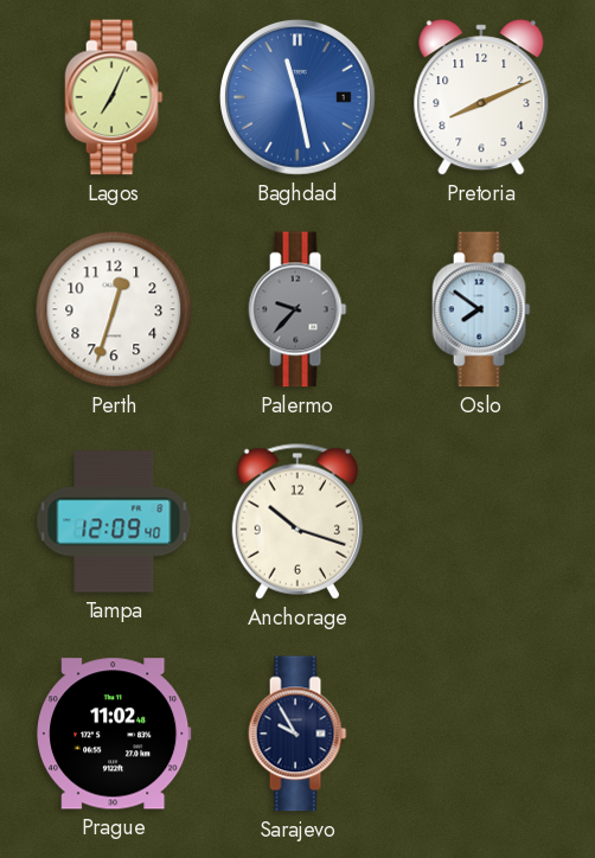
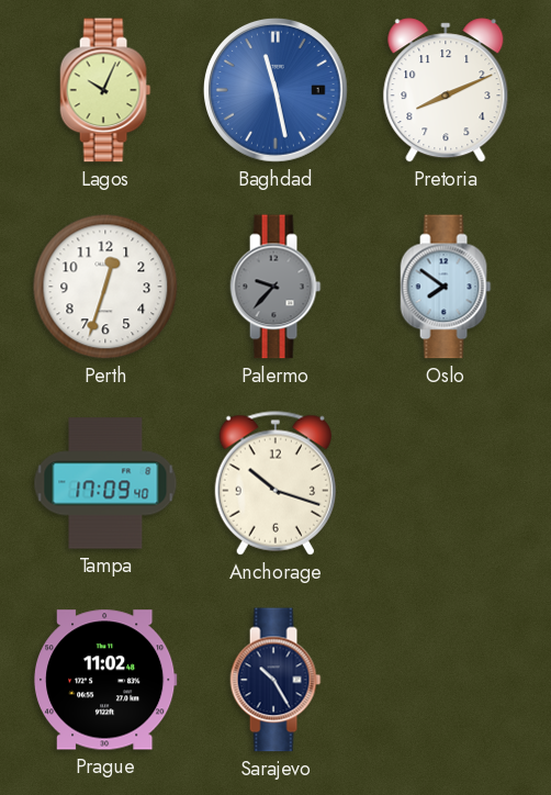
Lagos: 7:04 -> 10:04 (105, 90)
Tampa: 12:09 -> 17:09 (105, 483)
Sarajevo: 9:55 -> 10:25 (275, 680)
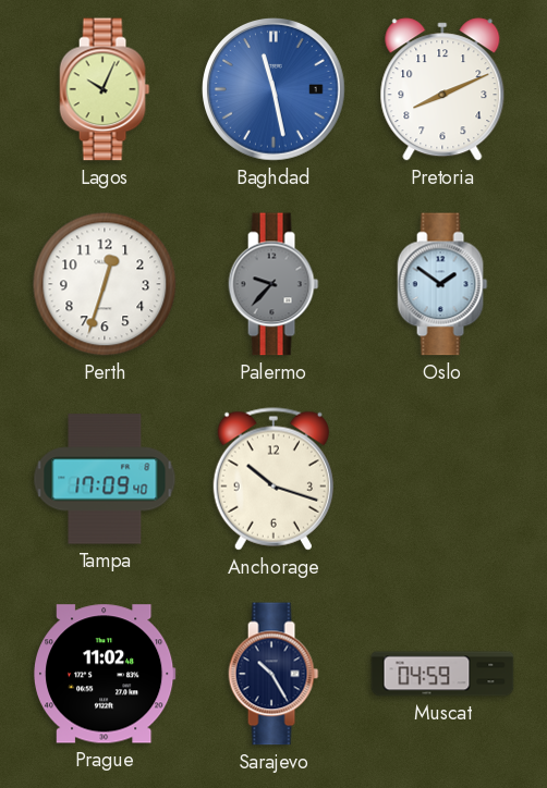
Oslo: 7:51 -> 1:51 (442, 284)
Muscat: none -> 04:59 (442, 674)
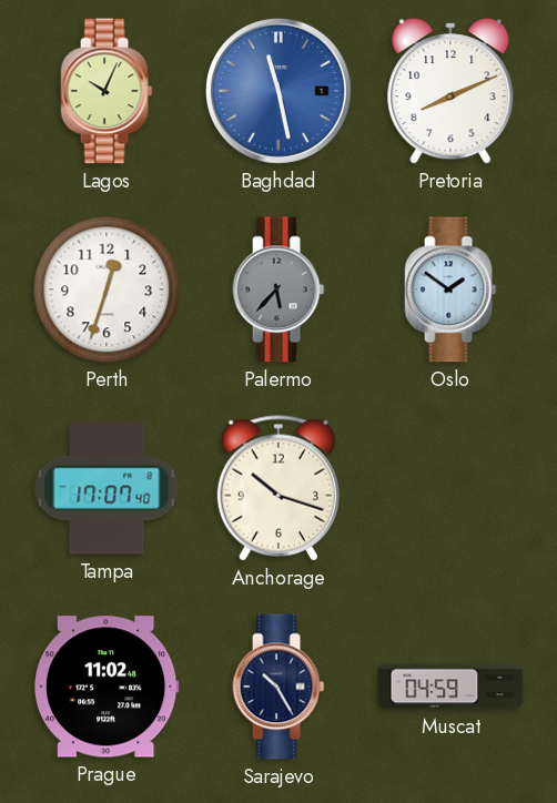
Palermo: 9:37 -> 5:37 (278, 289)
Tampa: 17:09 -> 17:07 (107, 488)
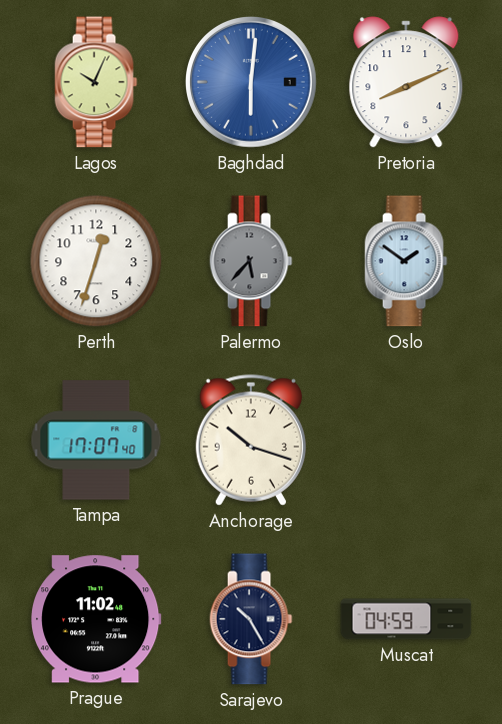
Baghdad: 11:28 -> 6:01 (252, 83)
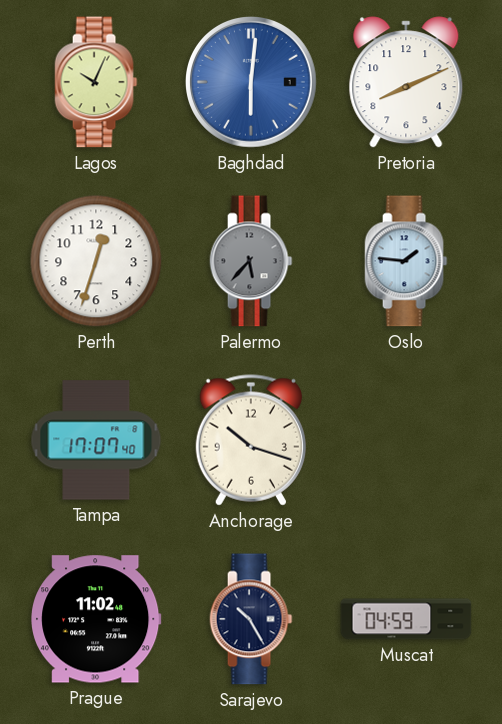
Oslo: 1:51 -> 1:46 (406, 261)
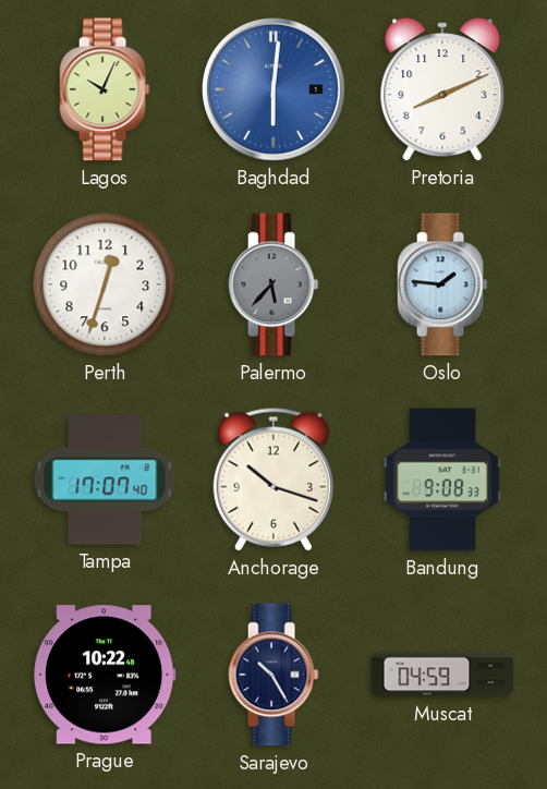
Bandung: none -> 9:08 (442, 480)
Prague: 11:02 -> 10:22 (106, 675)
